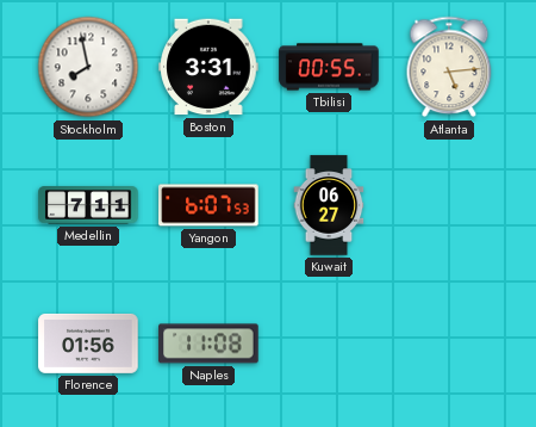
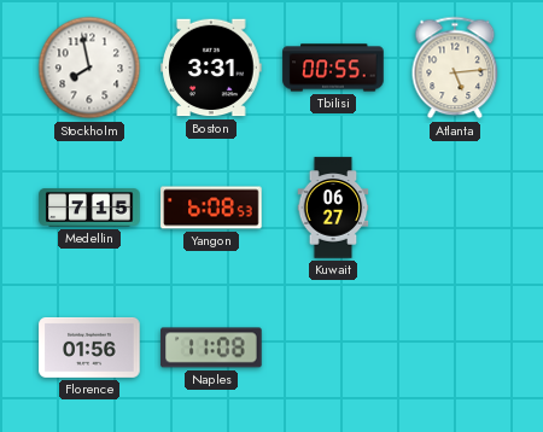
Medellin: 7:11 -> 7:15 (89, 208)
Yangon: 6:07 -> 6:08 (211, 208)
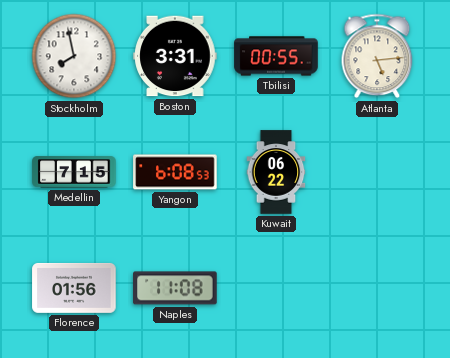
Kuwait: 06:27 -> 06:22 (276, 172)
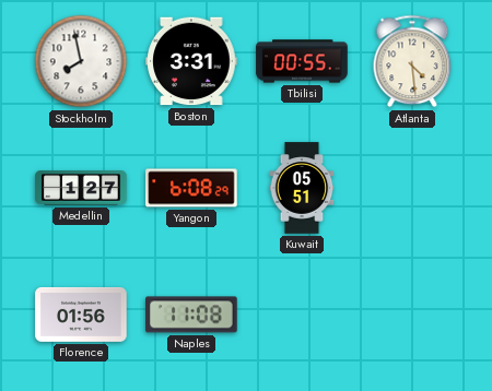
Atlanta: 5:14 -> 4:29 (412, 61)
Medellin: 7:15 -> 1:27 (81, 188)
Yangon: 6:08:53 -> 6:08:29 (191, 188)
Kuwait: 06:22 -> 05:51 (302, 188)
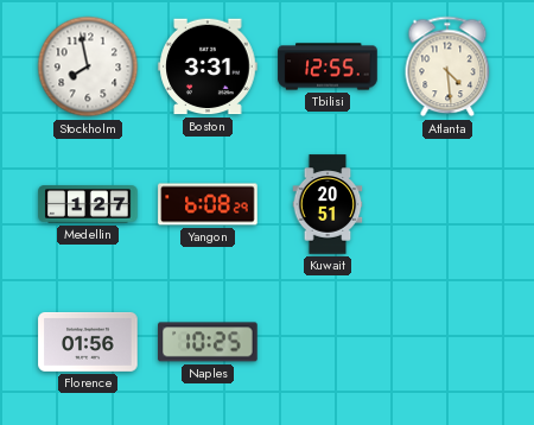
Tbilisi: 00:55 -> 12:55 (328, 66)
Kuwait: 05:51 -> 20:51 (328, 204)
Naples: 11:08 -> 10:25 (208, 342)
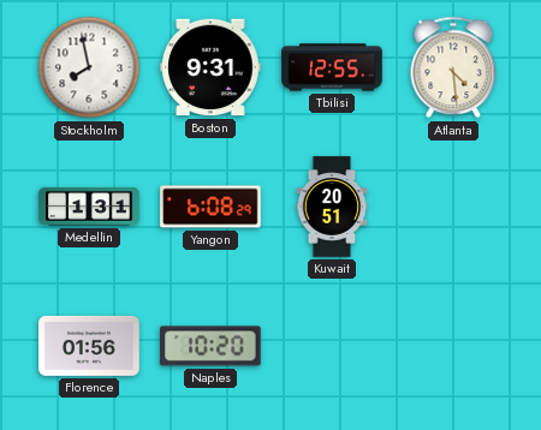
Boston: 3:31 -> 9:31 (210, 67)
Medellin: 1:27 -> 1:31 (89, 207)
Naples: 10:25 -> 10:20 (210, 346)
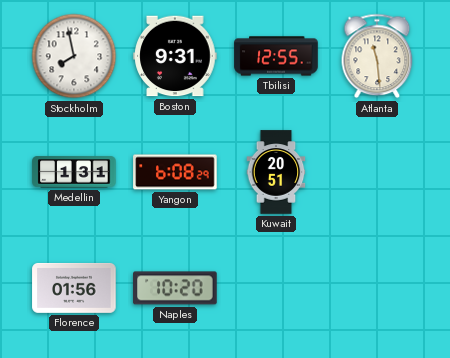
Atlanta: 4:29 -> 11:29 (377, 56)
